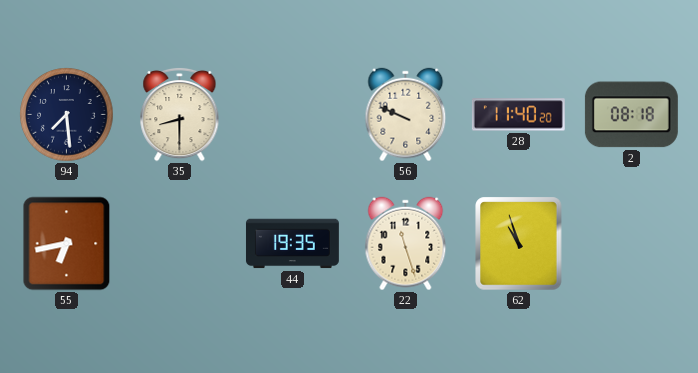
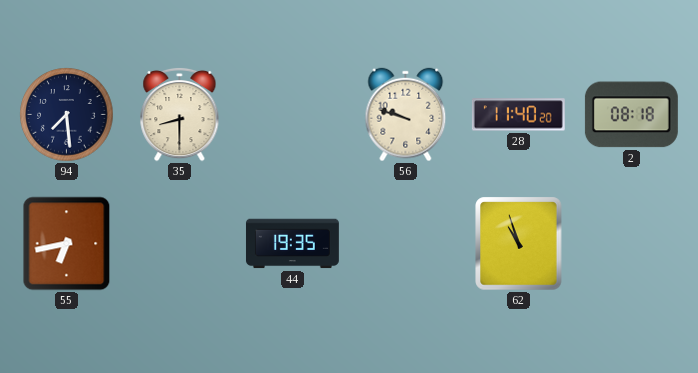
56: 9:49 -> 9:48 (406, 115)
22: 11:27 -> none (406, 244)
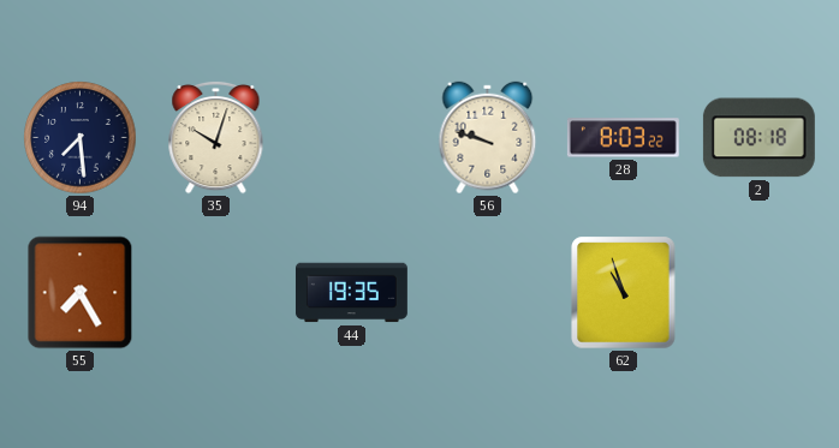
35: 8:30 -> 10:03 (216, 137)
28: 11:40 -> 8:03 (623, 138)
55: 6:43 -> 7:25 (81, 293)
